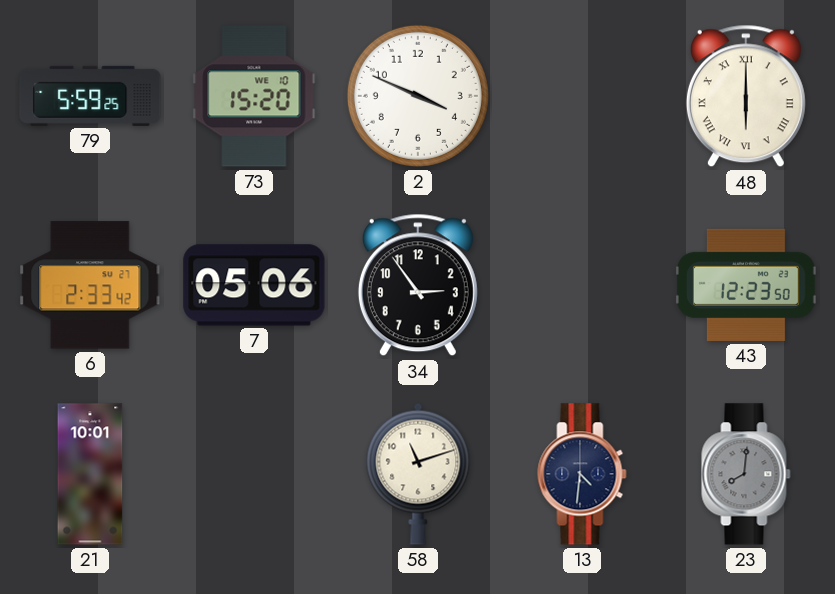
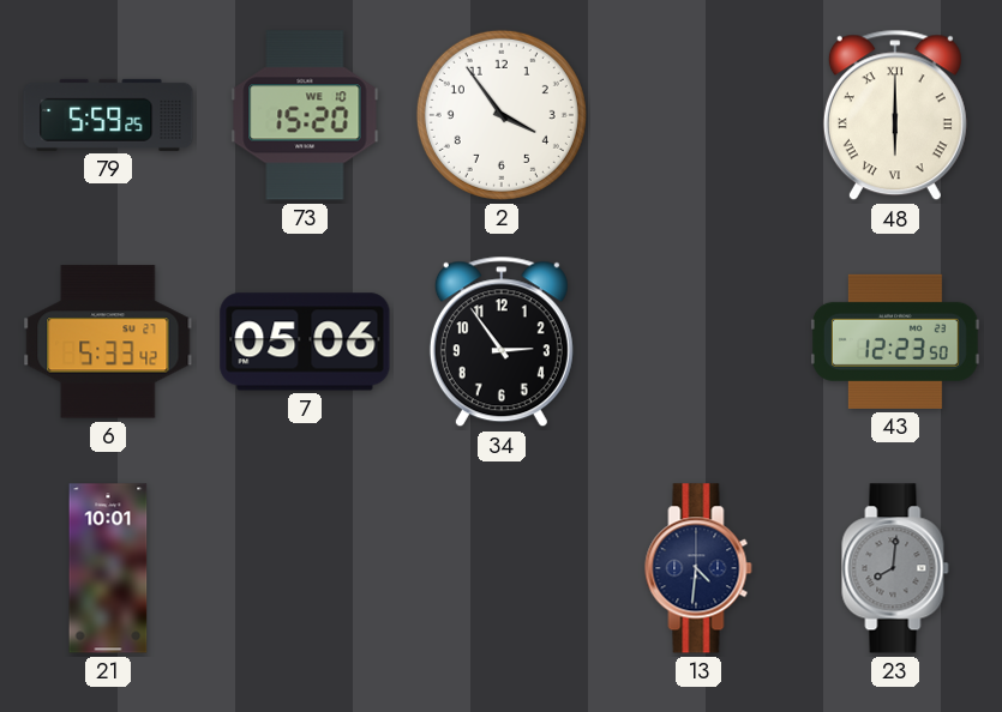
2: 3:49 -> 3:54 (502, 115)
6: 2:33 -> 5:33 (108, 342)
58: 11:12 -> none (418, 474)
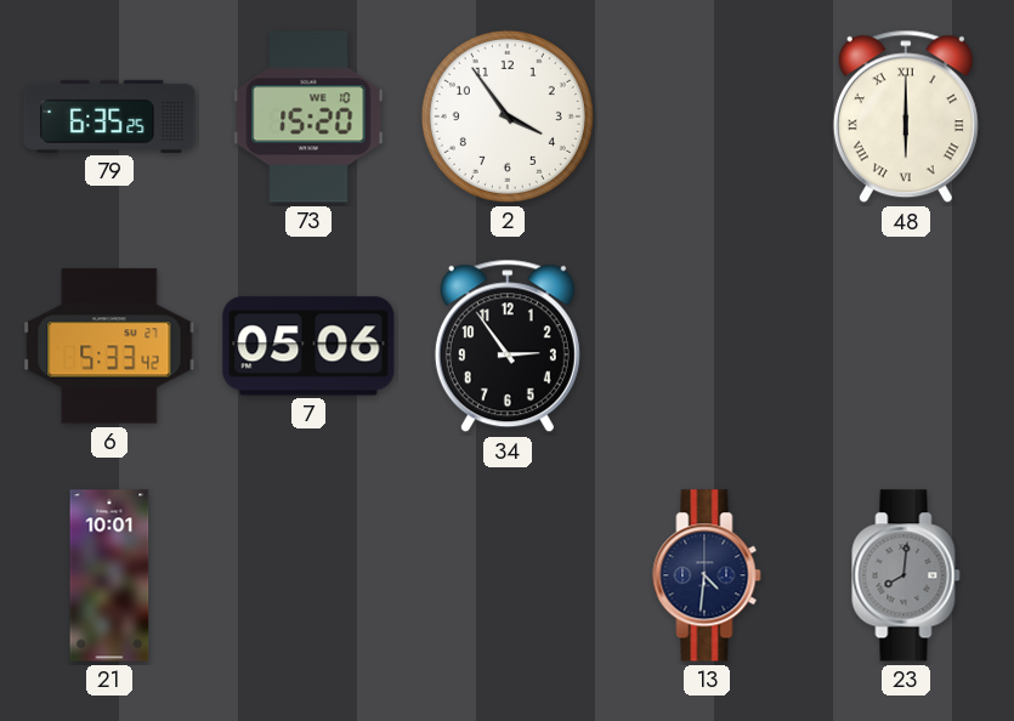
79: 5:59 -> 6:35 (109, 117)
43: 12:23 -> none (895, 342)
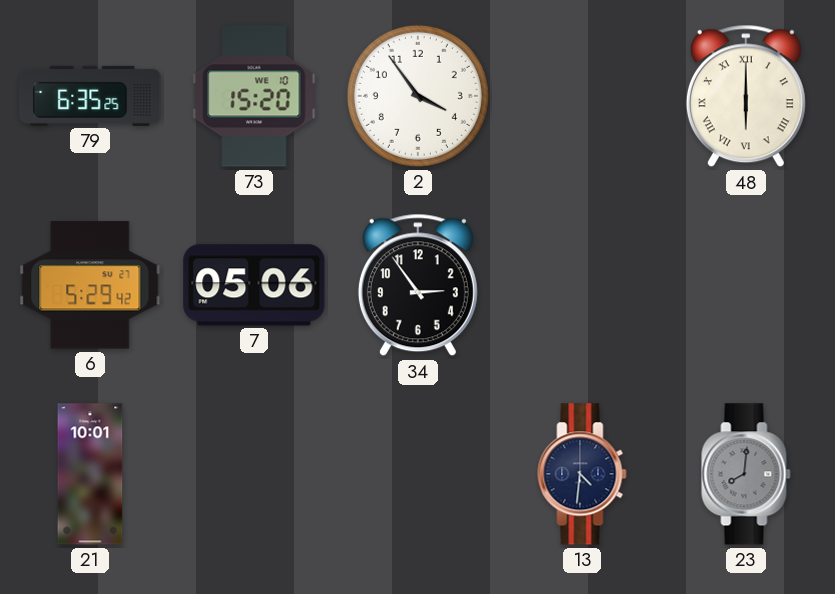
6: 5:33 -> 5:29 (90, 285)
